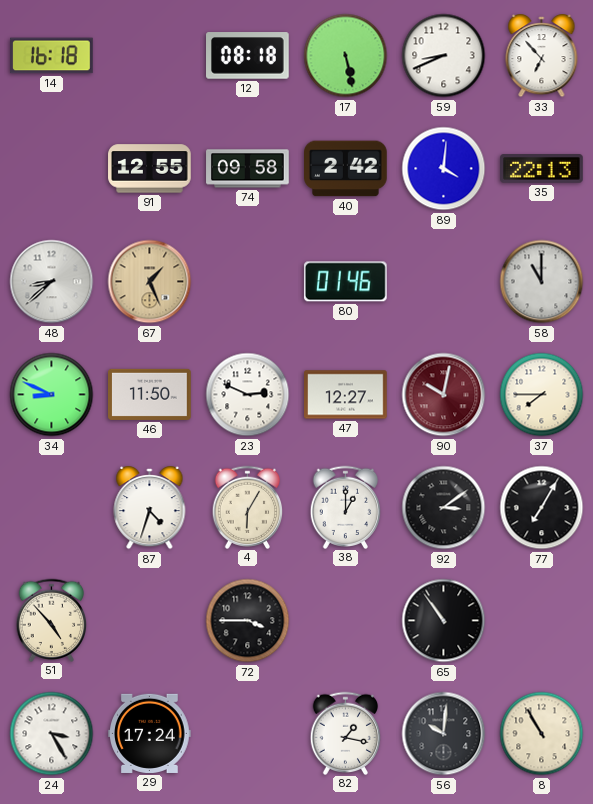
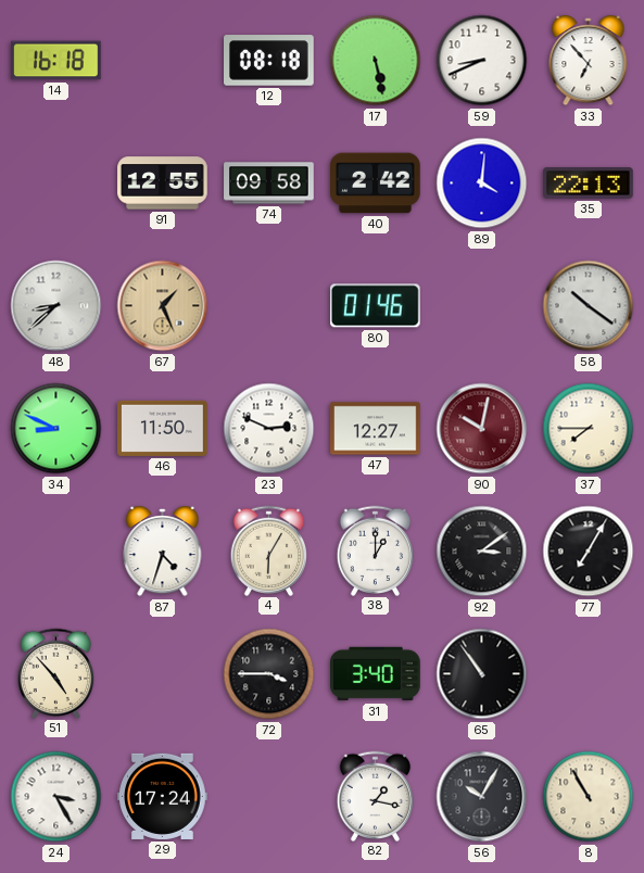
58: 11:00 -> 10:21 (589, 306)
31: none -> 3:40 (376, 674)
56: 10:01 -> 10:05 (482, 797)
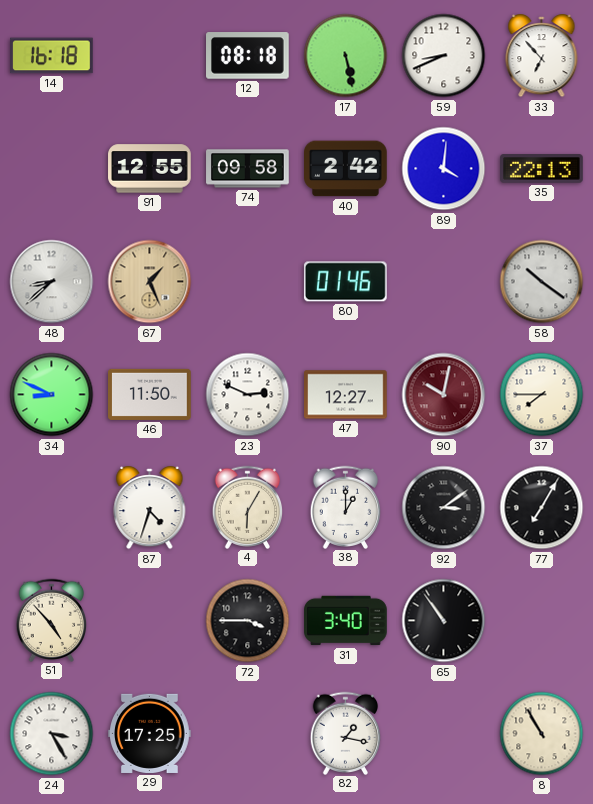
29: 17:24 -> 17:25 (150, 733)
56: 10:05 -> none (482, 797)
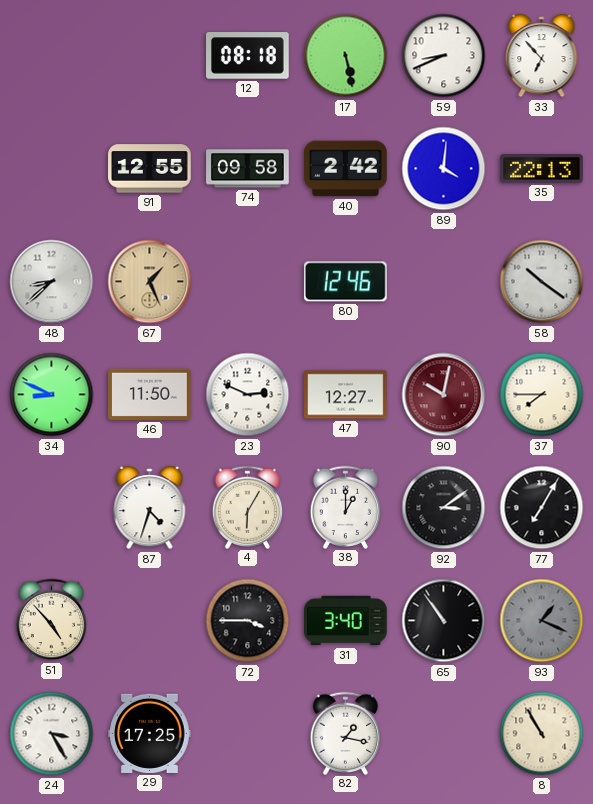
14: 16:18 -> none (52, 56)
80: 01:46 -> 12:46 (345, 282)
93: none -> 1:19 (542, 621)
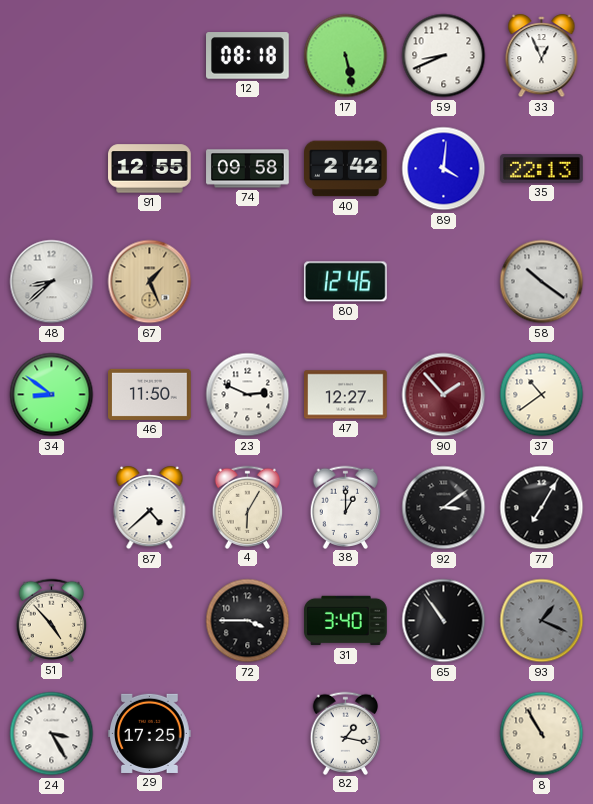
33: 6:53 -> 12:56 (542, 56)
34: 8:49 -> 8:51 (52, 395)
90: 10:02 -> 1:53 (444, 395)
37: 7:45 -> 10:39 (542, 395)
87: 4:33 -> 4:38 (150, 508)
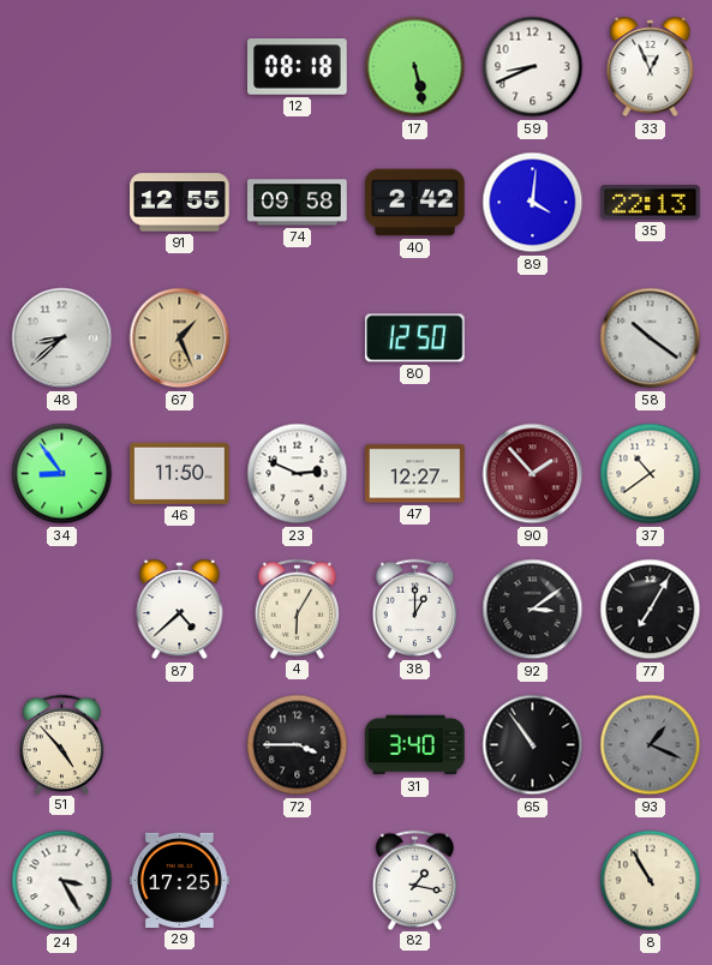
80: 12:46 -> 12:50 (414, 338)
34: 8:51 -> 8:54 (62, 474)
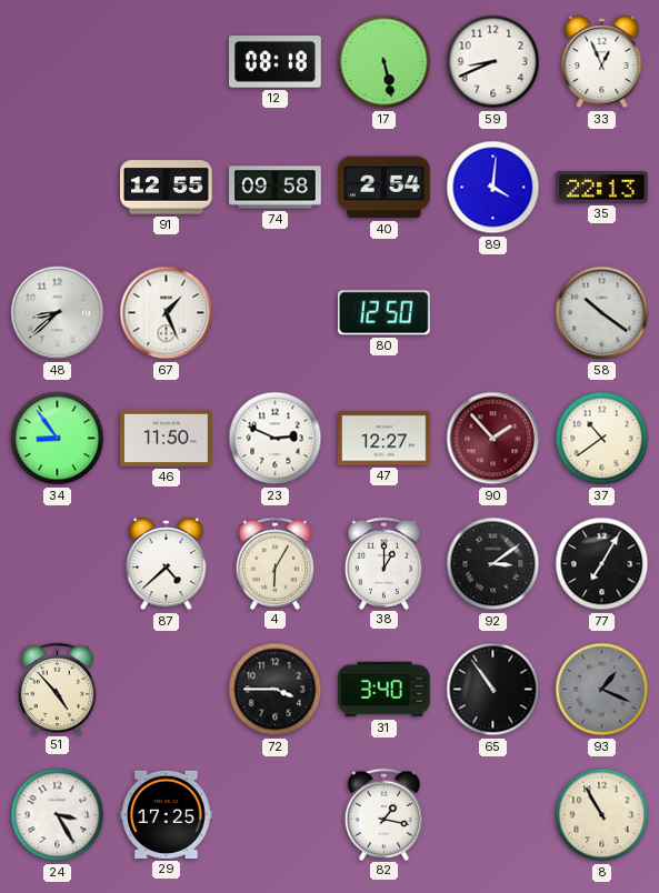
40: 2:42 -> 2:54 (385, 188)
67 dial: champagne -> white (167, 313)
